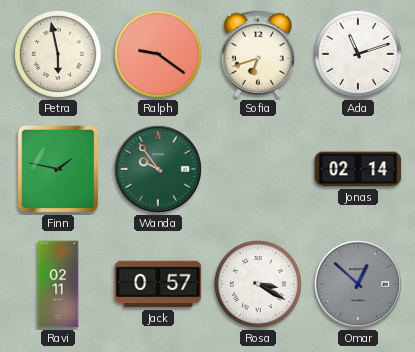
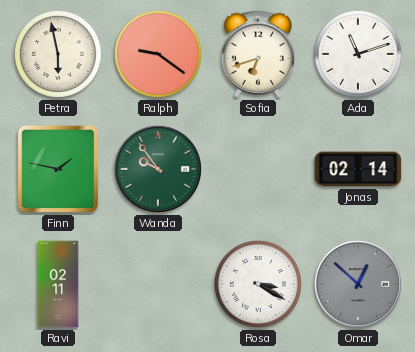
Jack: 0:57 -> none (158, 284)
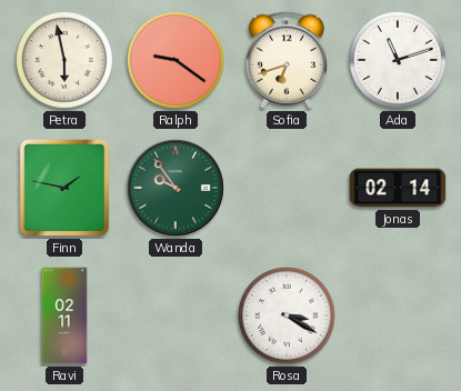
Omar: 12:52 -> none (358, 284)
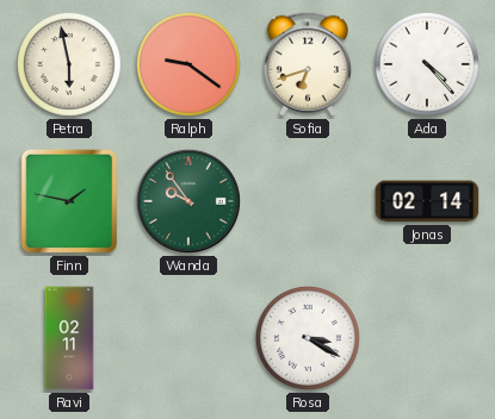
Ada: 11:12 -> 4:23 (427, 64)
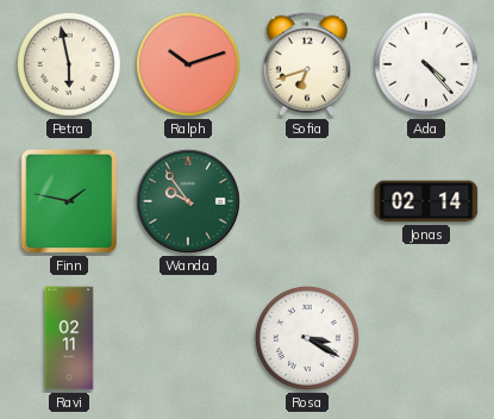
Ralph: 9:21 -> 10:12 (188, 64)
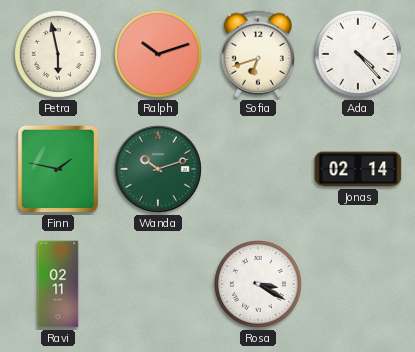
Wanda: 9:54 -> 10:12 (158, 169)
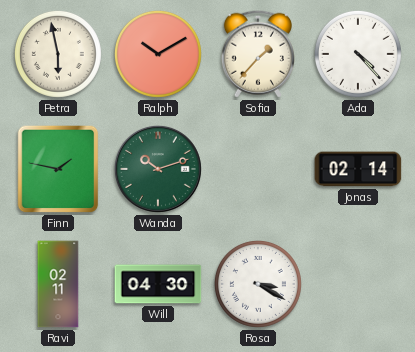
Ralph: 10:12 -> 10:10 (158, 54)
Sofia: 6:42 -> 1:37 (258, 54)
Will: none -> 04:30 (158, 284)
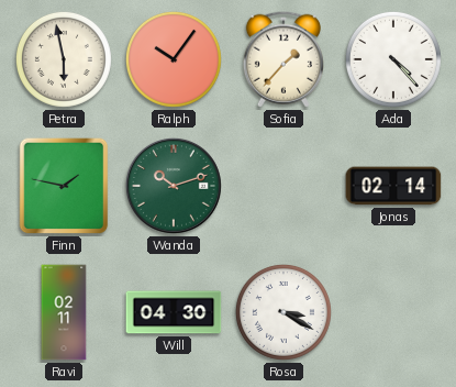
Ralph: 10:10 -> 10:06 (174, 59)
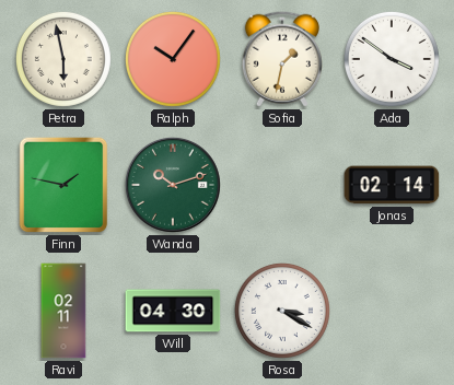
Sofia: 1:37 -> 1:32 (282, 59)
Ada: 4:23 -> 3:51 (392, 59)
